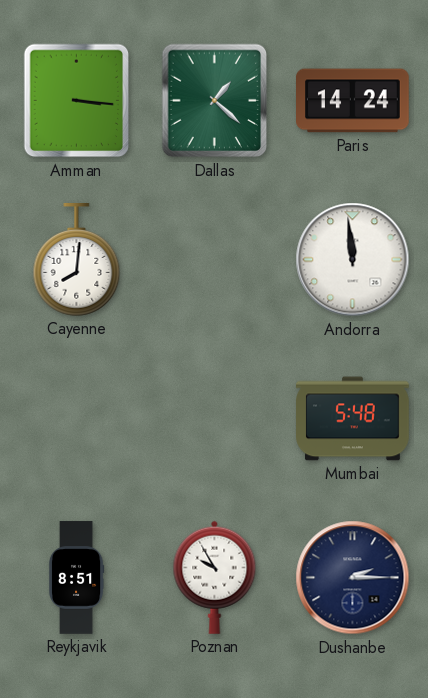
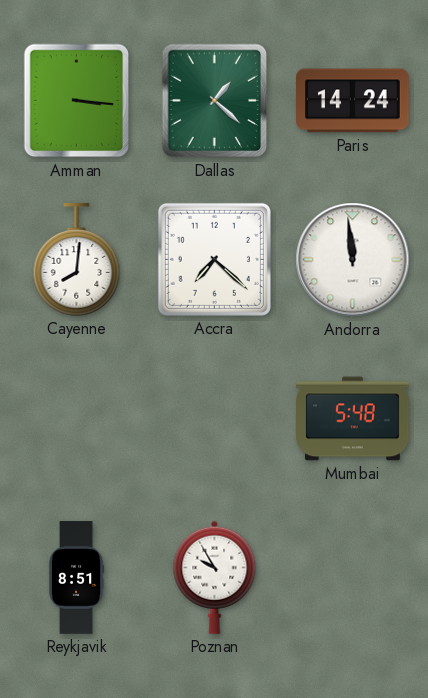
Accra: none -> 7:22 (214, 259)
Dushanbe: 2:15 -> none (353, 578)
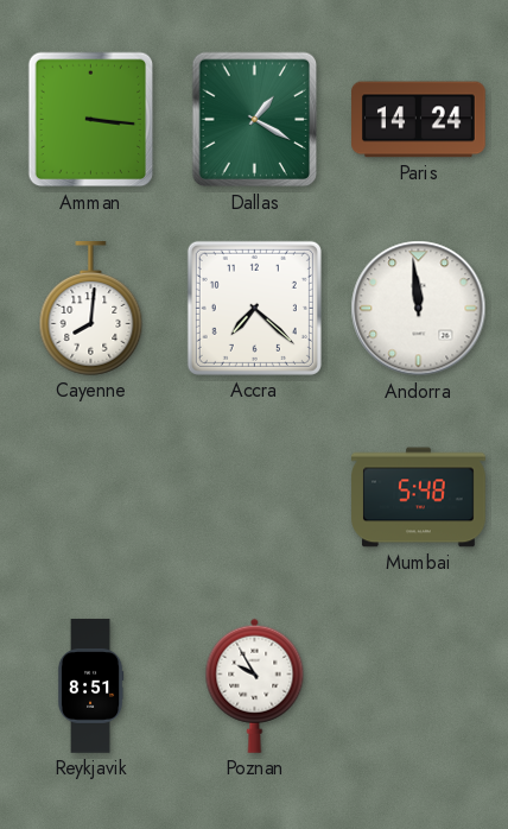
Dallas: 1:22 -> 1:20 (255, 120)
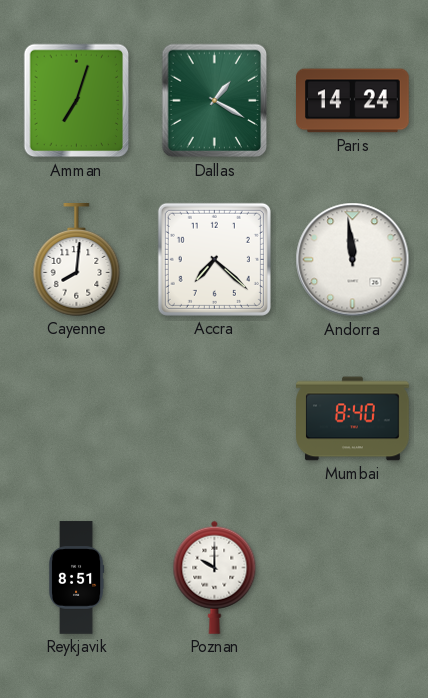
Amman: 3:16 -> 7:03 (77, 101)
Mumbai: 5:48 -> 8:40 (353, 419)
Poznan: 9:55 -> 10:00 (215, 577)
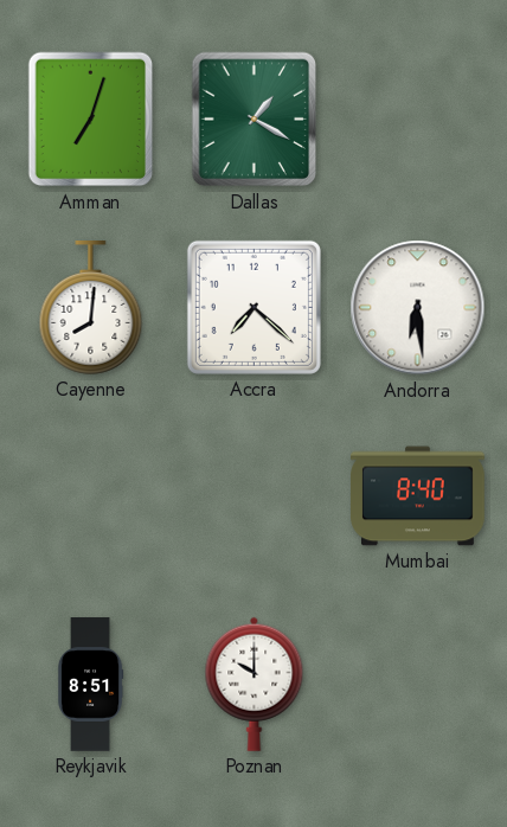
Paris: 14:24 -> none (353, 101)
Andorra: 11:59 -> 6:29 (418, 308)
